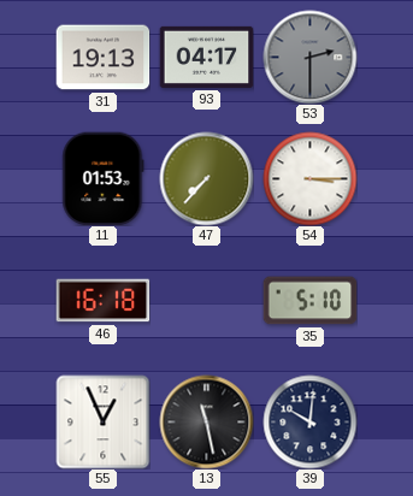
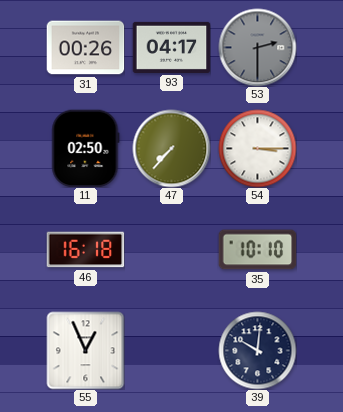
31: 19:13 -> 00:26 (85, 48)
11: 01:53 -> 02:50 (86, 148)
35: 5:10 -> 10:10 (257, 250)
13: 11:28 -> none (206, 421)
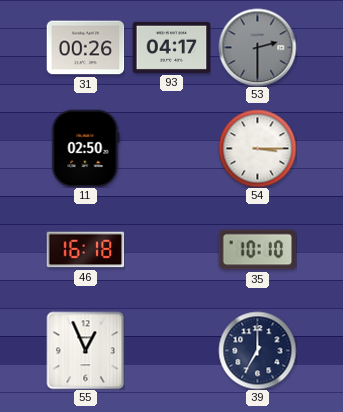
47: 7:37 -> none (171, 148)
39: 10:01 -> 7:00 (257, 350)
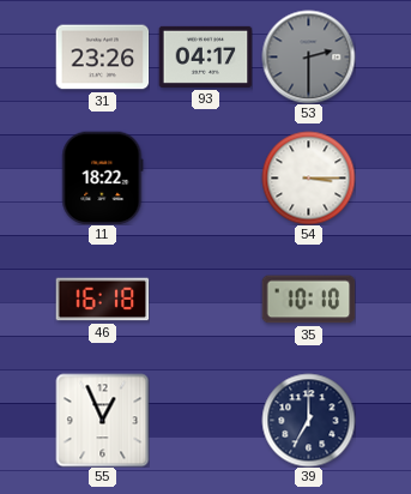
31: 00:26 -> 23:26 (102, 58)
11: 02:50 -> 18:22 (103, 177)
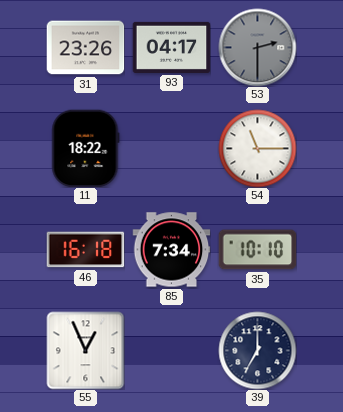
54: 3:15 -> 11:15 (257, 148)
85: none -> 7:34 (171, 250)
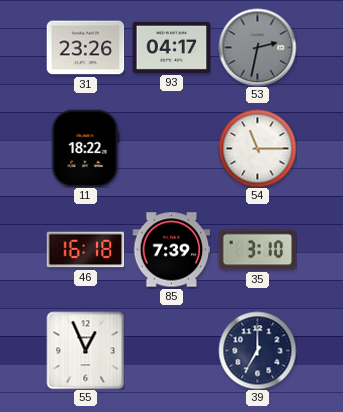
53: 2:30 -> 2:32 (257, 47)
85: 7:34 -> 7:39 (171, 250)
35: 10:10 -> 3:10 (257, 250)
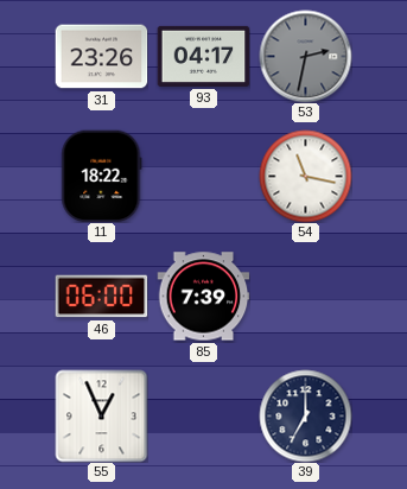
54: 11:15 -> 11:17 (305, 176)
46: 16:18 -> 06:00 (101, 297)
35: 3:10 -> none (257, 250)
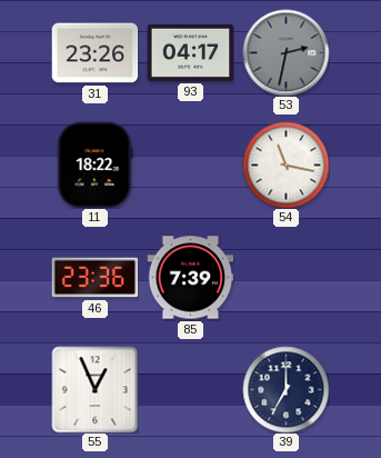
46: 06:00 -> 23:36 (94, 278)
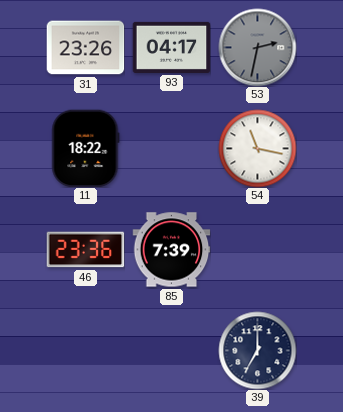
55: 12:56 -> none (94, 389)
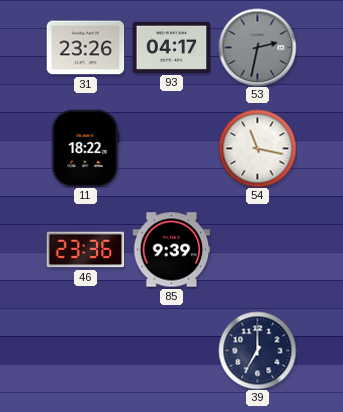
85: 7:39 -> 9:39 (171, 250)
